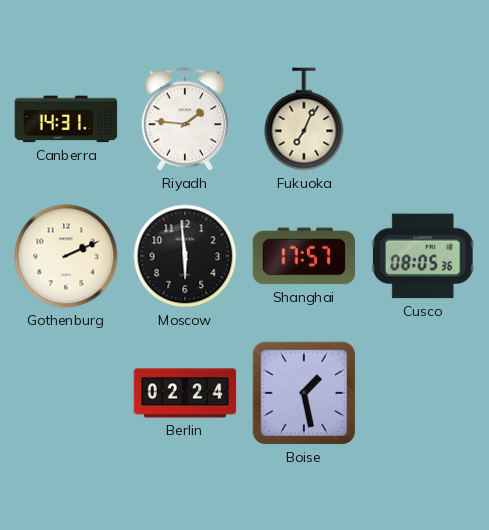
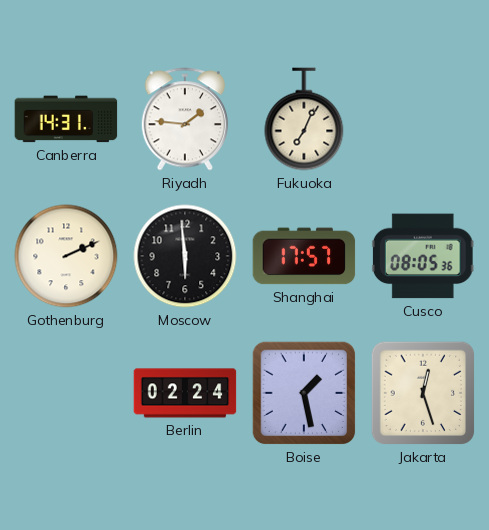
Jakarta: none -> 12:27 (423, 393)
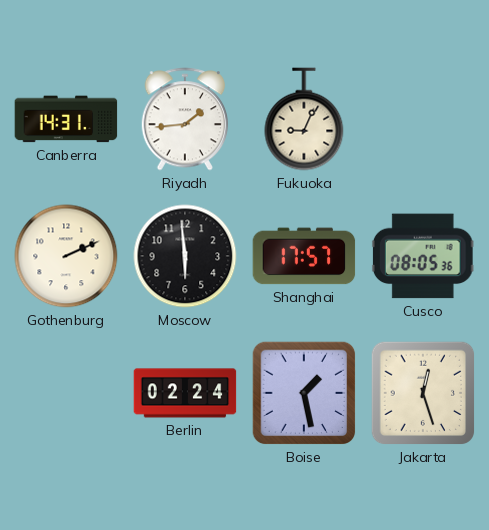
Riyadh: 1:46 -> 1:44 (184, 119)
Fukuoka: 7:04 -> 9:04 (304, 119)
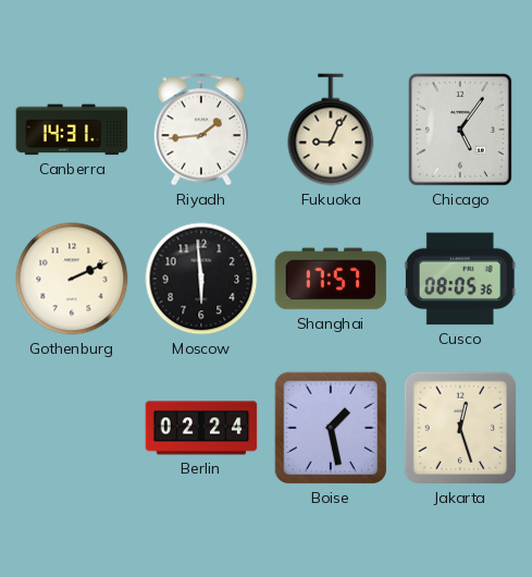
Chicago: none -> 5:06 (460, 130)
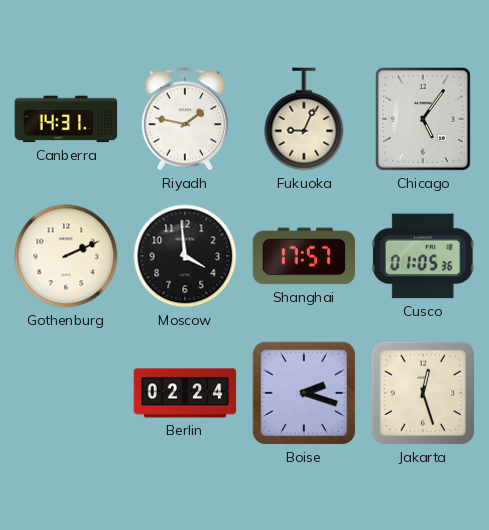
Riyadh: 1:44 -> 1:47 (184, 119)
Moscow: 5:59 -> 3:59 (185, 256)
Cusco: 08:05 -> 01:05 (423, 256)
Boise: 1:28 -> 2:18 (304, 393)
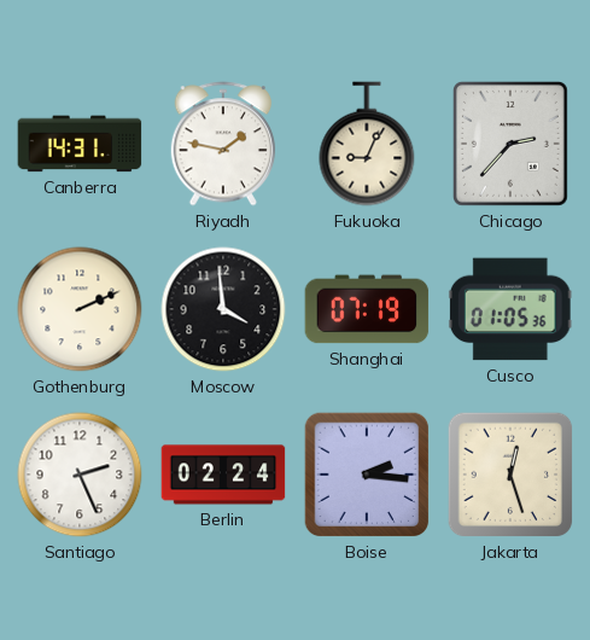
Chicago: 5:06 -> 2:37 (510, 144)
Shanghai: 17:57 -> 07:19 (367, 309)
Santiago: none -> 2:26 (80, 475)
Boise: 2:18 -> 2:16 (367, 475)
